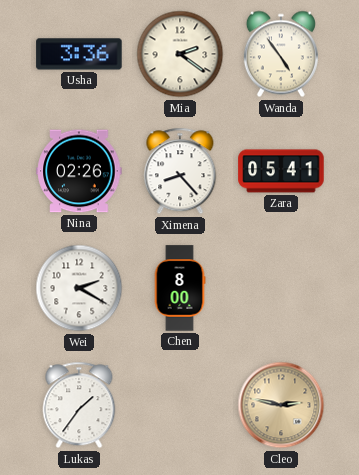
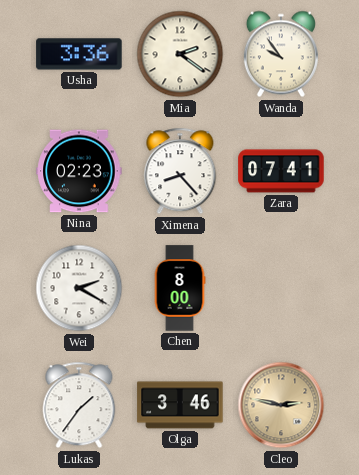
Wanda: 4:54 -> 9:54 (281, 54)
Nina: 02:26 -> 02:23 (79, 171)
Zara: 05:41 -> 07:41 (281, 171)
Olga: none -> 3:46 (180, 405)
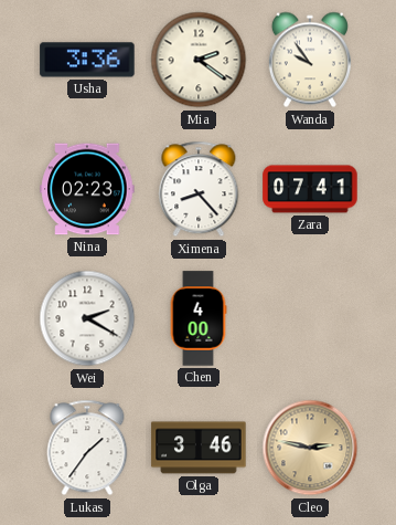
Chen: 8:00 -> 4:00 (199, 318)
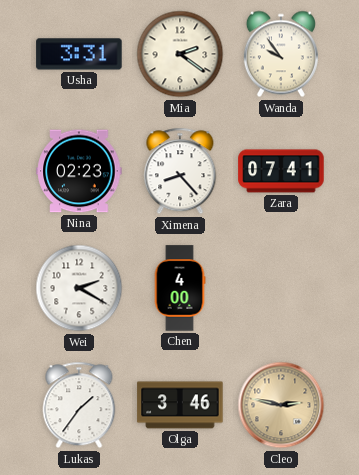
Usha: 3:36 -> 3:31 (79, 54)
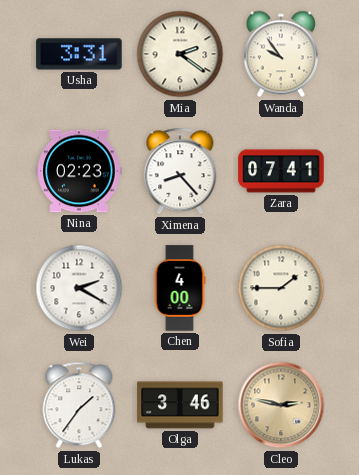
Sofia: none -> 1:45 (281, 288)
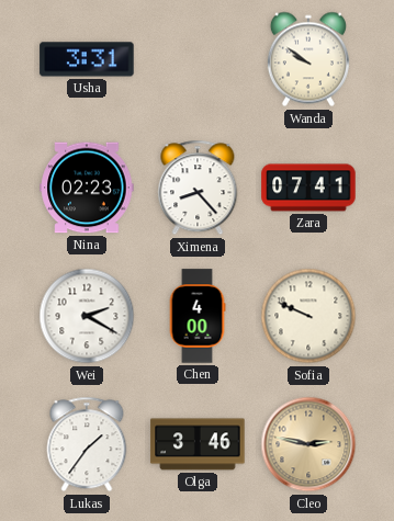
Mia: 2:21 -> none (180, 54)
Wanda: 9:54 -> 9:51 (308, 59)
Sofia: 1:45 -> 9:49 (308, 316)
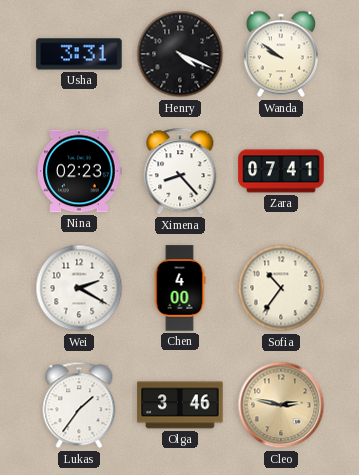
Henry: none -> 4:19 (180, 54)
Sofia: 9:49 -> 10:36 (281, 288)
